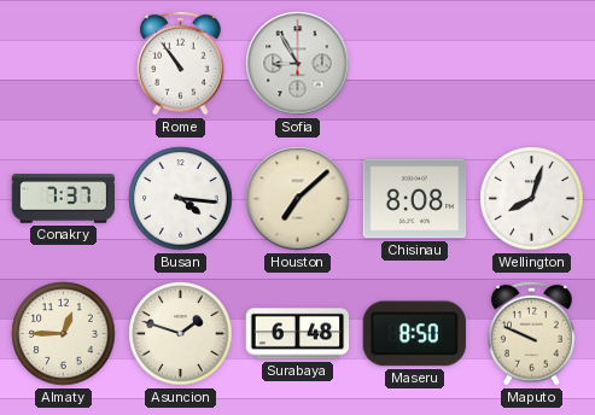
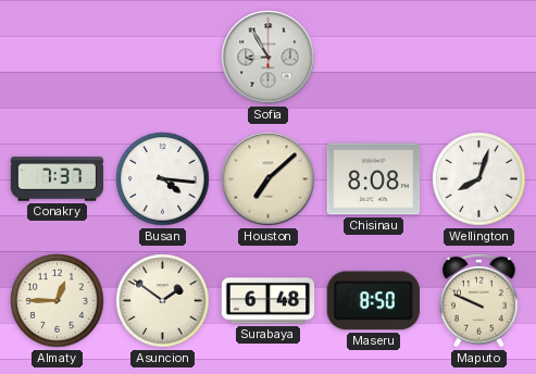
Rome: 10:54 -> none (181, 63)
Asuncion: 1:48 -> 1:51 (163, 301)
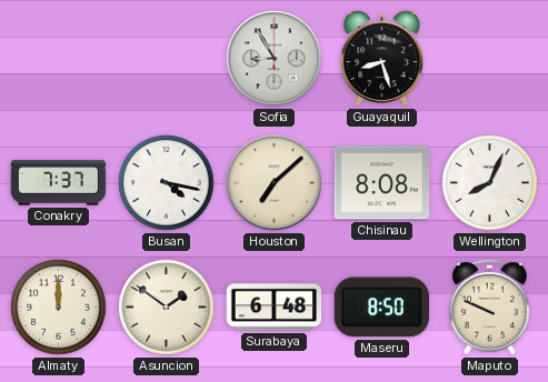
Guayaquil: none -> 8:27 (382, 59)
Busan: 4:16 -> 4:17 (167, 183)
Wellington: 8:03 -> 8:04 (490, 183)
Almaty: 12:45 -> 12:00 (59, 308)
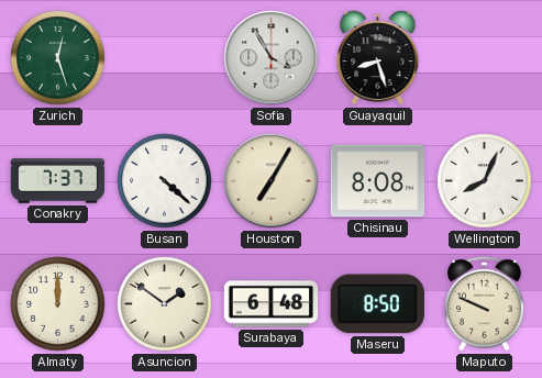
Zurich: none -> 12:27 (58, 58)
Sofia: 8:55 -> 3:55 (272, 58)
Busan: 4:17 -> 4:22 (165, 181)
Houston: 7:08 -> 7:05 (272, 181)
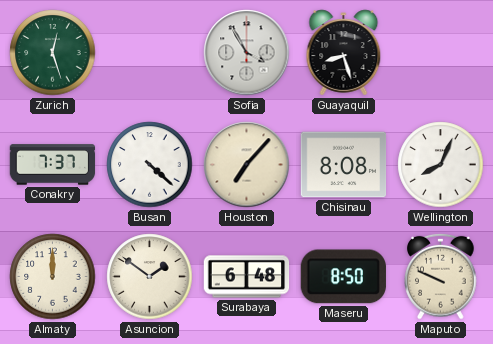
Houston: 7:05 -> 7:07 (247, 165)
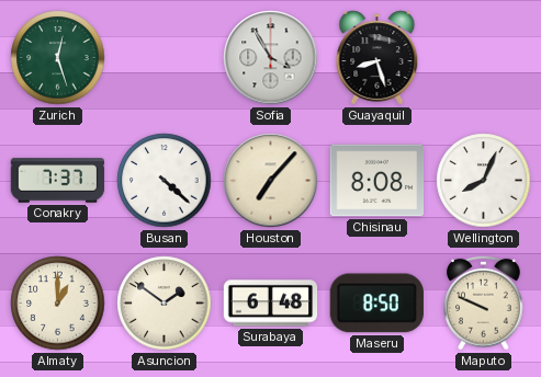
Almaty: 12:00 -> 1:00 (58, 304)
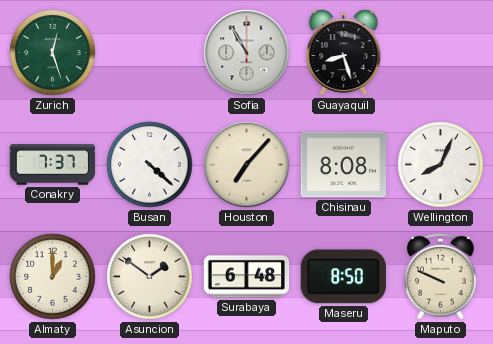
Sofia: 3:55 -> 10:55 (247, 53)
